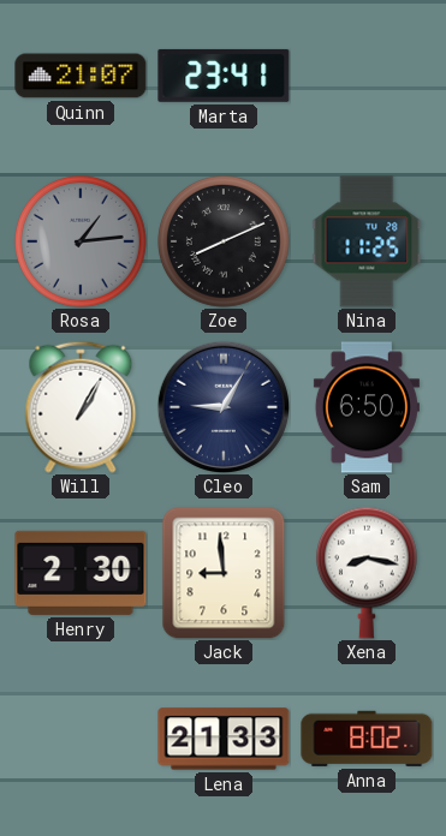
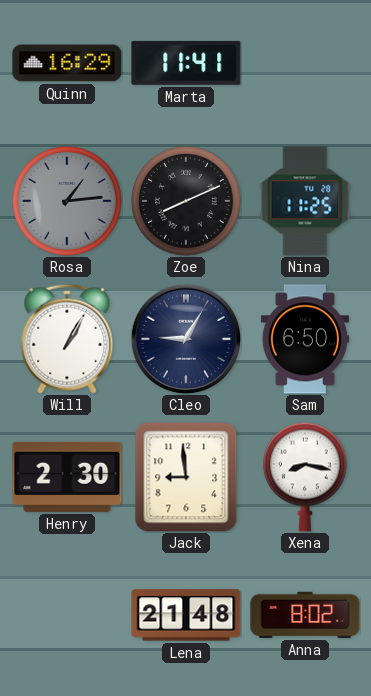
Quinn: 21:07 -> 16:29 (67, 63)
Marta: 23:41 -> 11:41 (186, 63)
Lena: 21:33 -> 21:48 (186, 615)
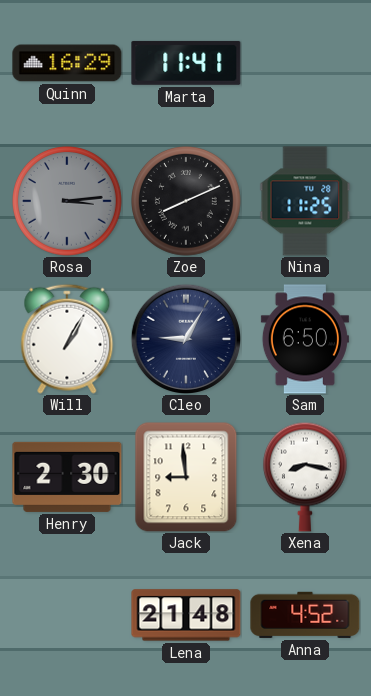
Rosa: 1:14 -> 3:14 (68, 202)
Anna: 8:02 -> 4:52 (305, 615)
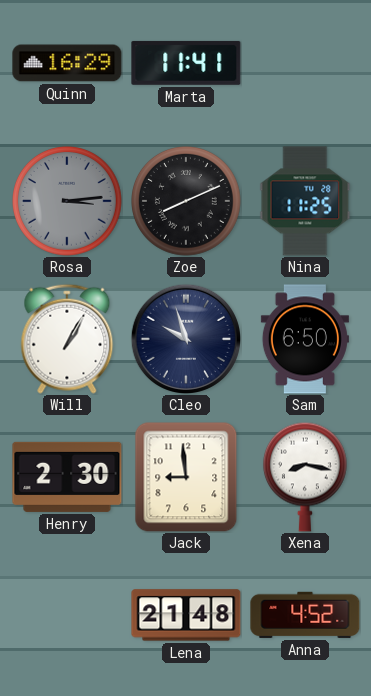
Cleo: 9:05 -> 9:57 (185, 338)
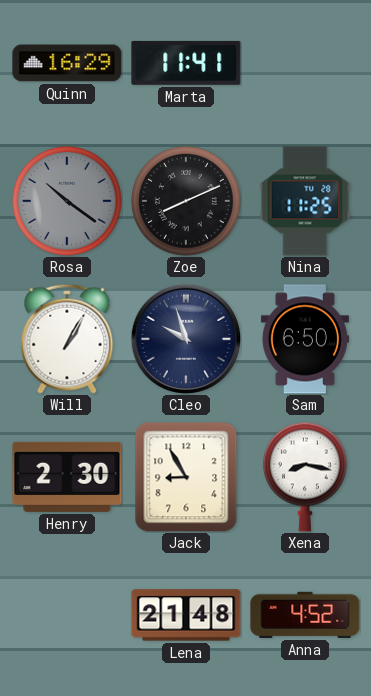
Rosa: 3:14 -> 10:21 (68, 202)
Jack: 8:59 -> 8:55 (186, 477)
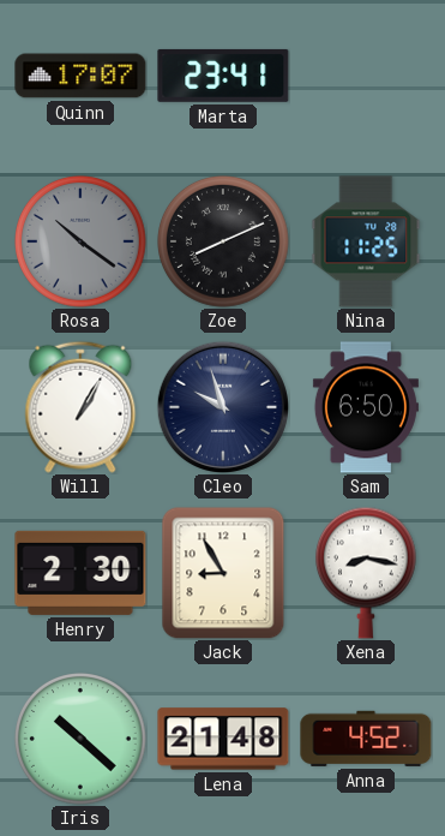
Quinn: 16:29 -> 17:07 (80, 76)
Marta: 11:41 -> 23:41 (223, 76)
Iris: none -> 10:22 (82, 740)
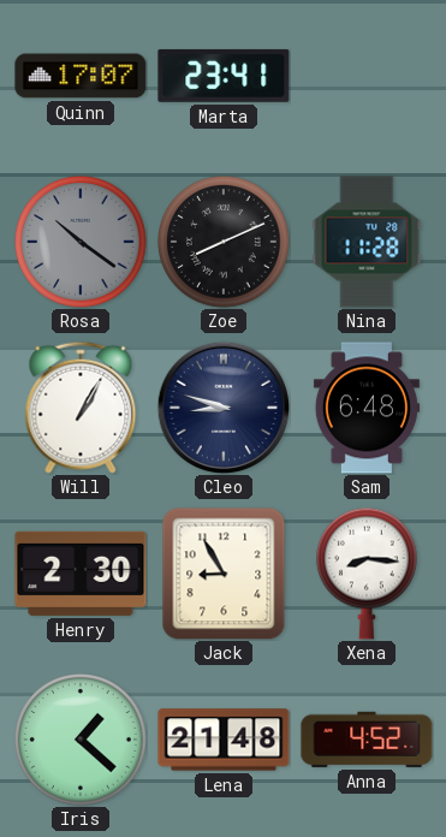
Nina: 11:25 -> 11:28 (367, 242)
Cleo: 9:57 -> 8:48 (222, 406)
Sam: 6:50 -> 6:48 (367, 408)
Xena: 8:17 -> 8:16 (367, 574)
Iris: 10:22 -> 1:22 (82, 741)
